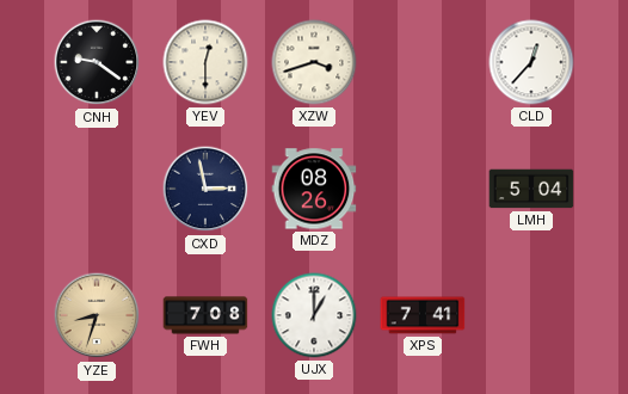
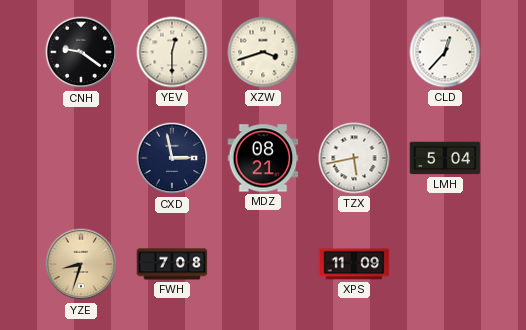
MDZ: 08:26 -> 08:21 (263, 158)
TZX: none -> 5:43 (354, 158)
UJX: 1:00 -> none (314, 315)
XPS: 7:41 -> 11:09 (354, 264)
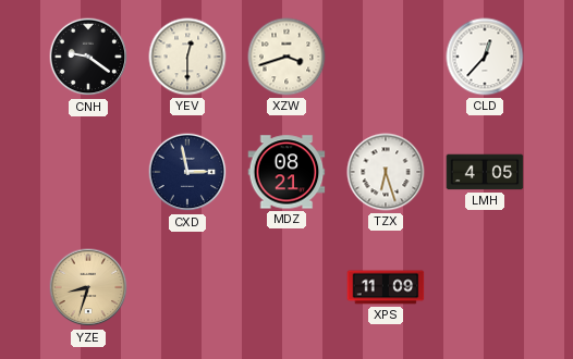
TZX: 5:43 -> 6:27 (386, 172)
LMH: 5:04 -> 4:05 (485, 172)
FWH: 7:08 -> none (172, 264)
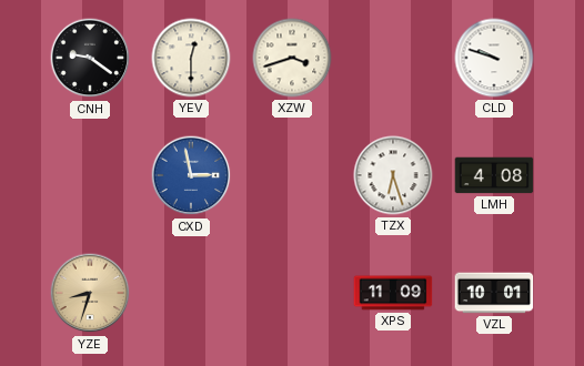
CLD: 12:37 -> 9:48 (494, 58)
CXD dial: navy -> blue (191, 175)
MDZ: 08:21 -> none (286, 172)
LMH: 4:05 -> 4:08 (494, 175)
VZL: none -> 10:01 (494, 293)
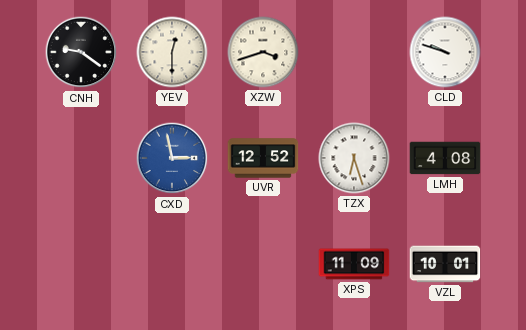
UVR: none -> 12:52 (263, 158)
YZE: 8:33 -> none (90, 293)
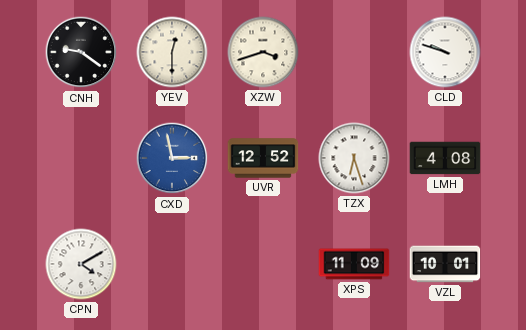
CPN: none -> 4:10 (81, 264)
